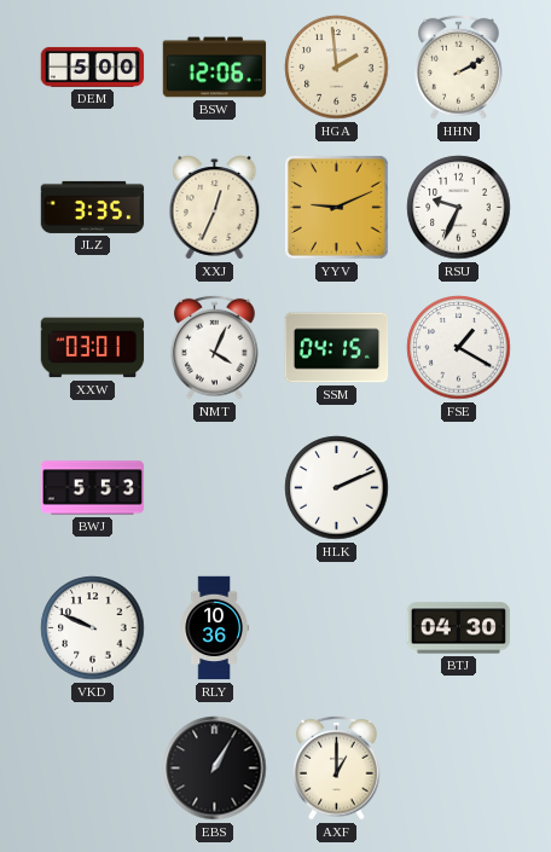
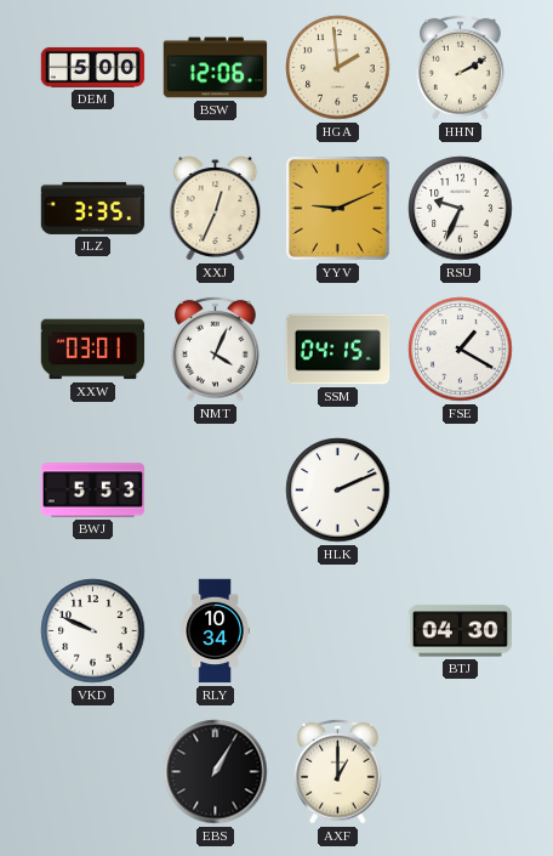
RLY: 10:36 -> 10:34 (215, 631)
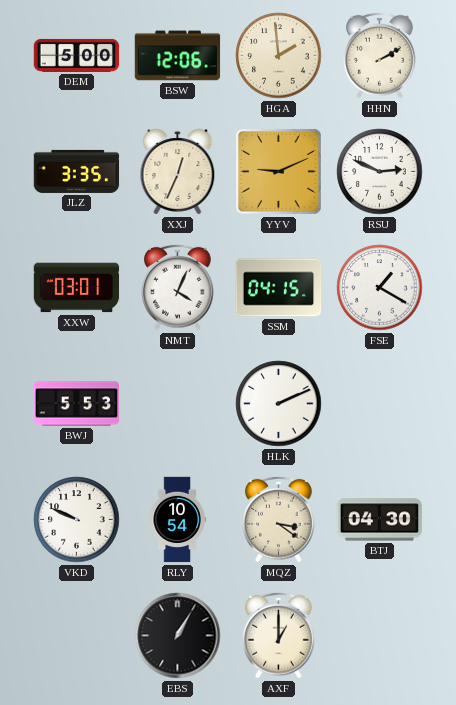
RSU: 9:34 -> 2:49 (380, 172)
RLY: 10:34 -> 10:54 (177, 520)
MQZ: none -> 3:21 (279, 519)
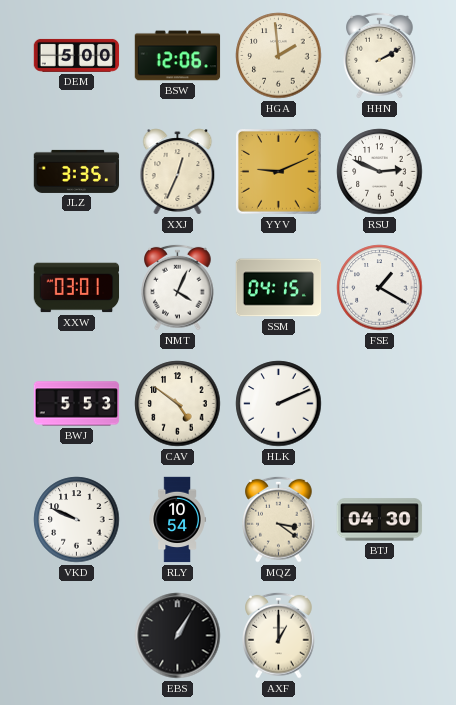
CAV: none -> 4:51 (178, 404)
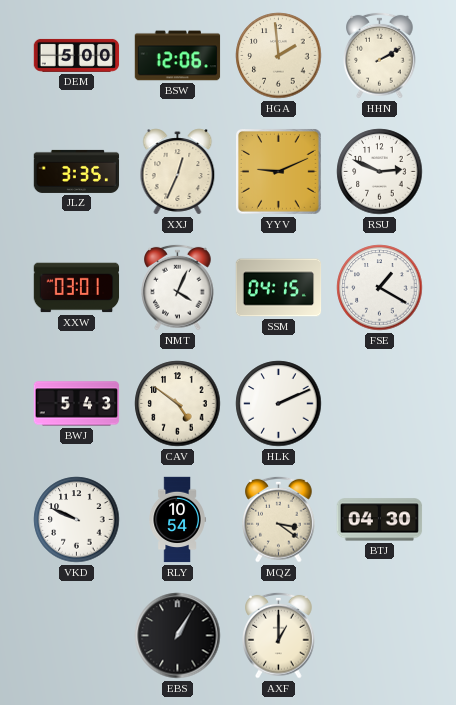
BWJ: 5:53 -> 5:43 (77, 404)
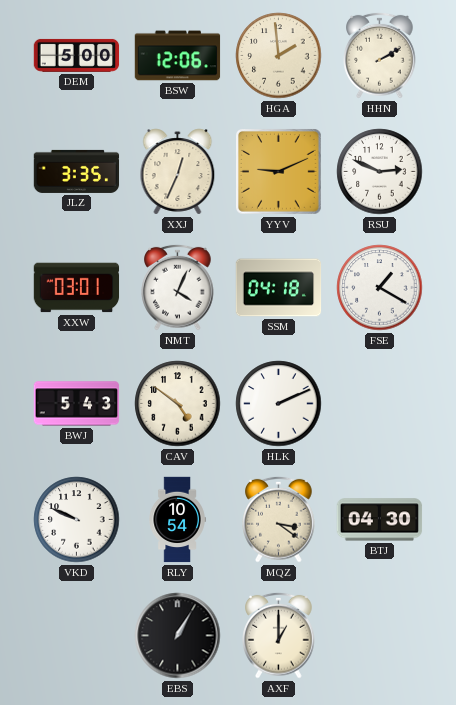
SSM: 04:15 -> 04:18 (279, 288)
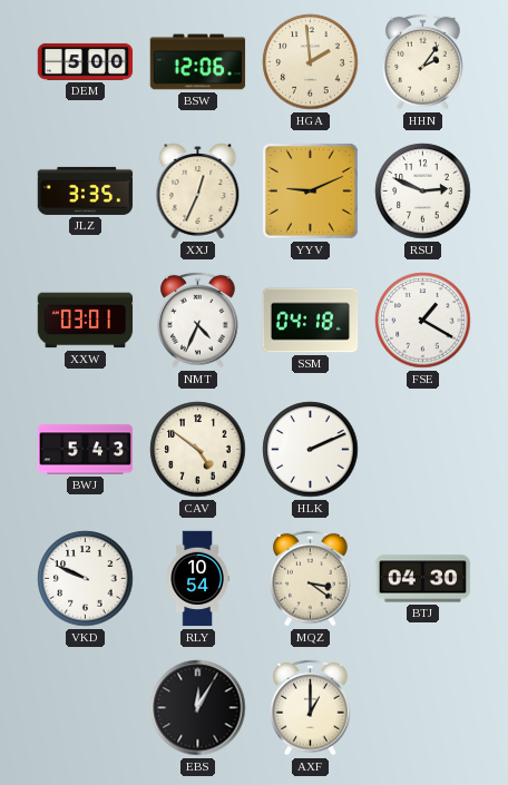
HHN: 2:10 -> 2:06 (423, 61)
NMT: 4:04 -> 4:34 (198, 320)
EBS: 1:05 -> 12:05 (198, 708)
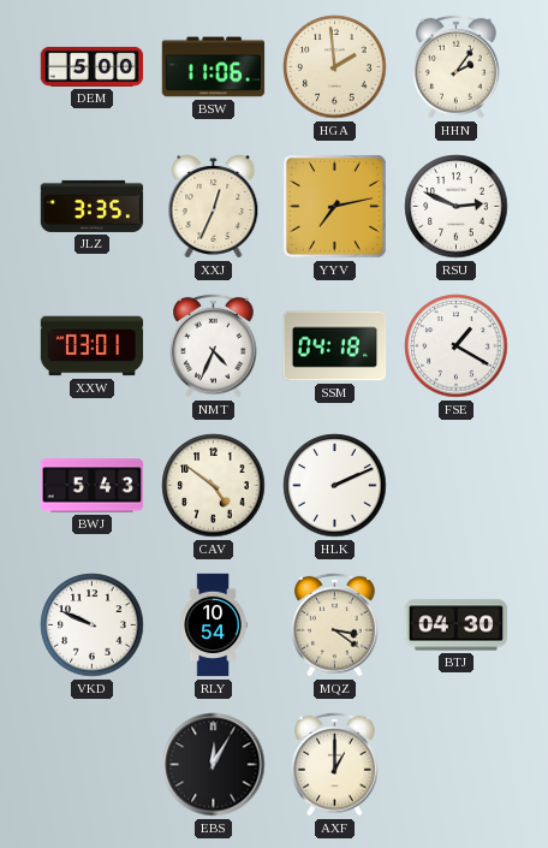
BSW: 12:06 -> 11:06 (214, 67)
YYV: 9:11 -> 7:13 (335, 207)
